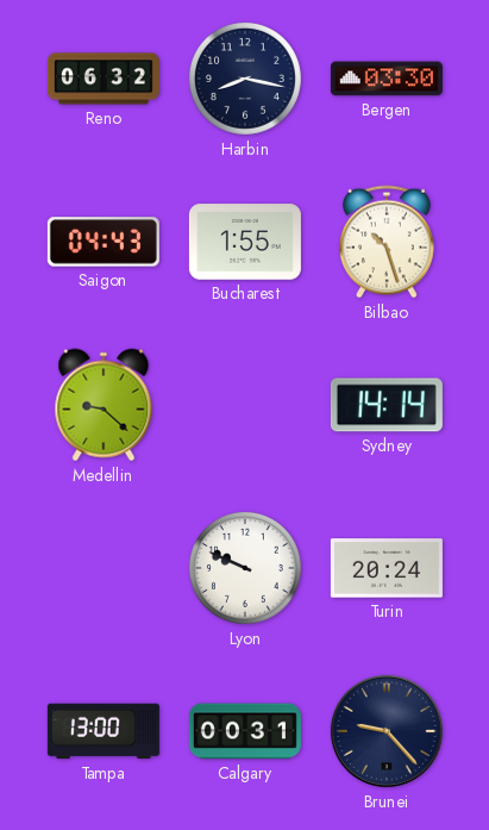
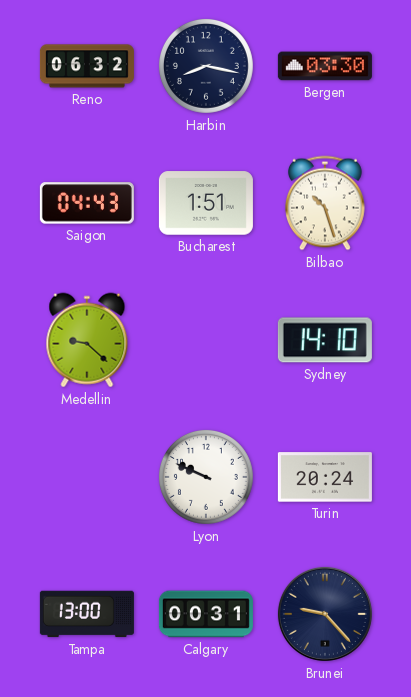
Bucharest: 1:55 -> 1:51 (206, 203)
Sydney: 14:14 -> 14:10 (325, 340)
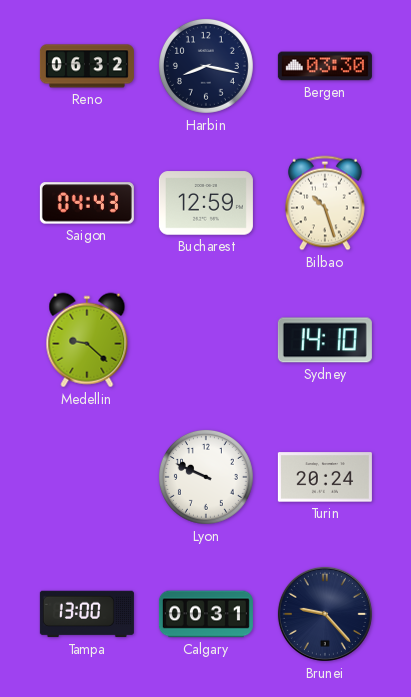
Bucharest: 1:51 -> 12:59 (206, 203)
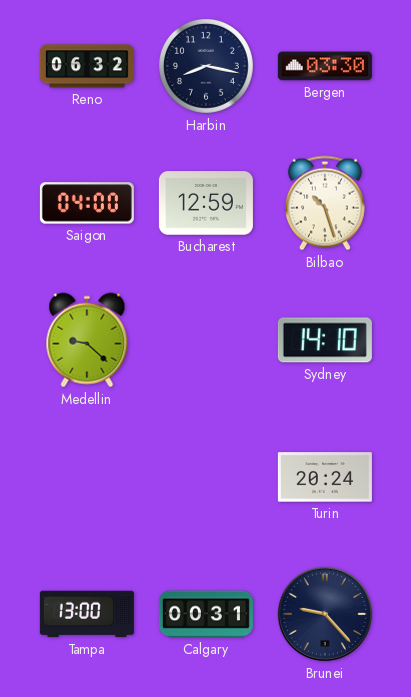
Saigon: 04:43 -> 04:00 (87, 203)
Lyon: 9:49 -> none (206, 477)
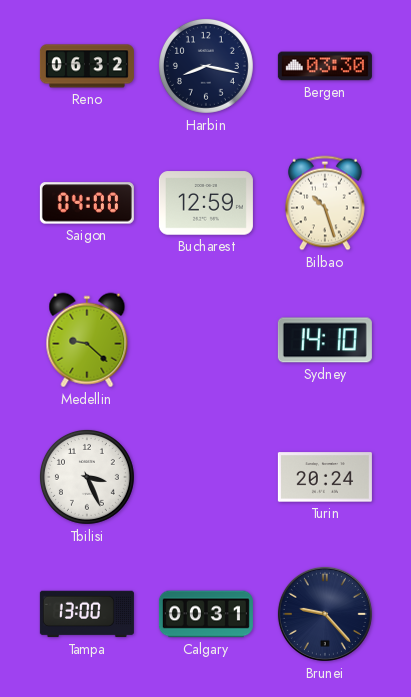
Tbilisi: none -> 3:26 (87, 477)
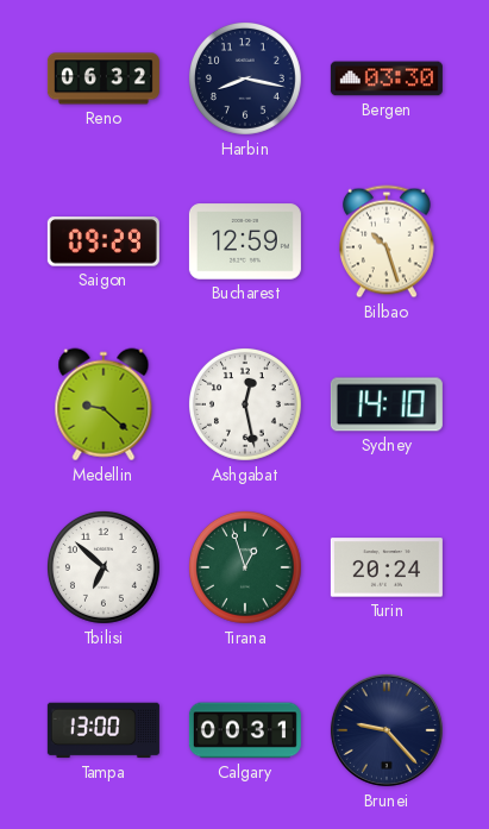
Saigon: 04:00 -> 09:29 (104, 241)
Ashgabat: none -> 12:28 (245, 404)
Tbilisi: 3:26 -> 6:52 (104, 567)
Tirana: none -> 12:57 (245, 567)
